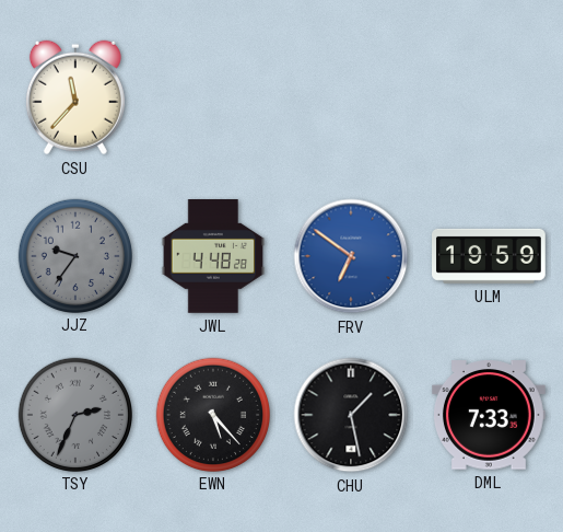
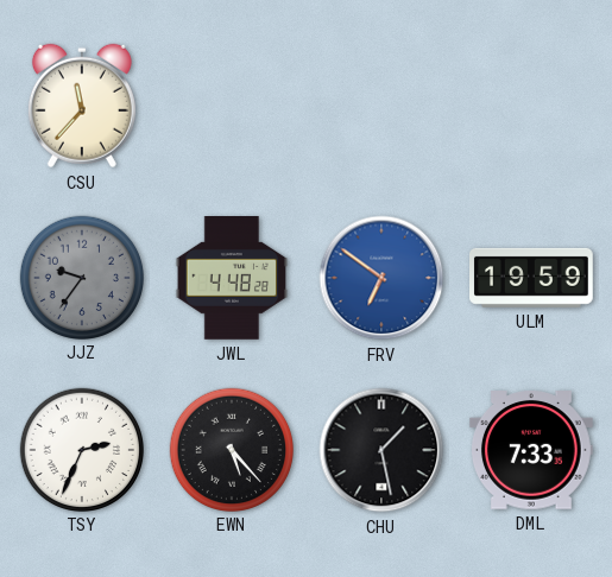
TSY dial: grey -> white (81, 449)
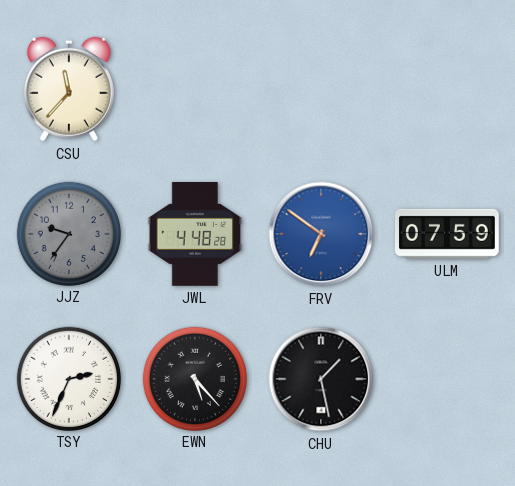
ULM: 19:59 -> 07:59 (448, 234)
DML: 7:33 -> none (531, 450)
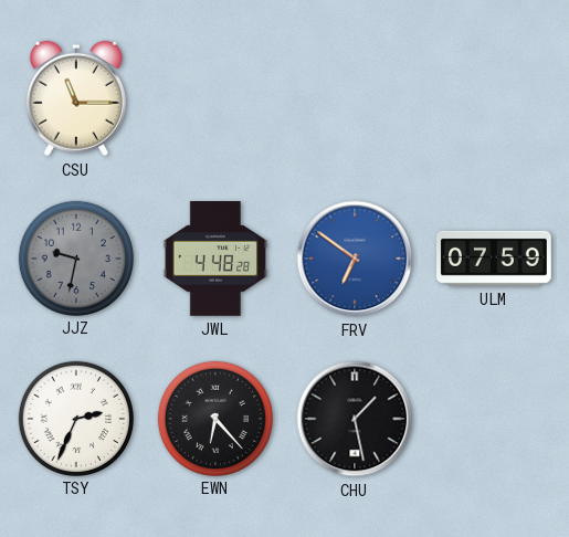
CSU: 11:37 -> 11:15 (76, 98)
JJZ: 9:36 -> 9:32 (75, 257)
EWN: 5:23 -> 6:23 (214, 418)
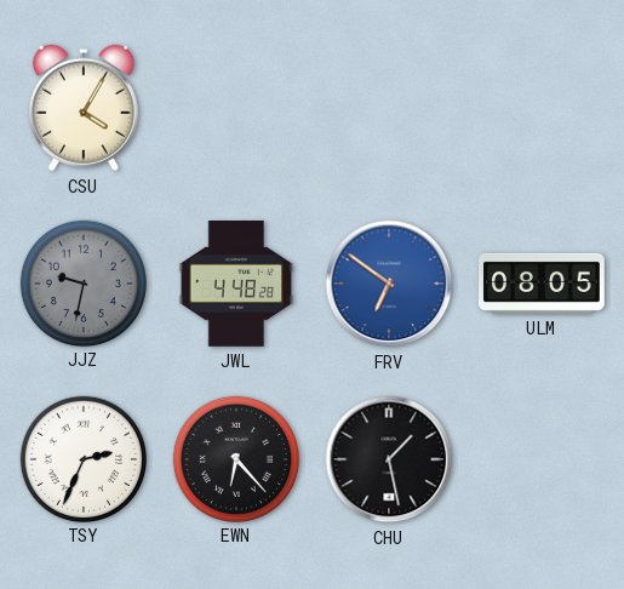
CSU: 11:15 -> 4:05 (84, 108)
ULM: 07:59 -> 08:05 (543, 284)
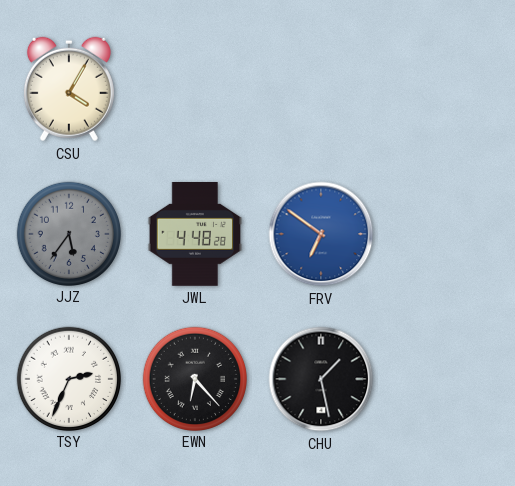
JJZ: 9:32 -> 5:36 (68, 233)
ULM: 08:05 -> none (543, 284)
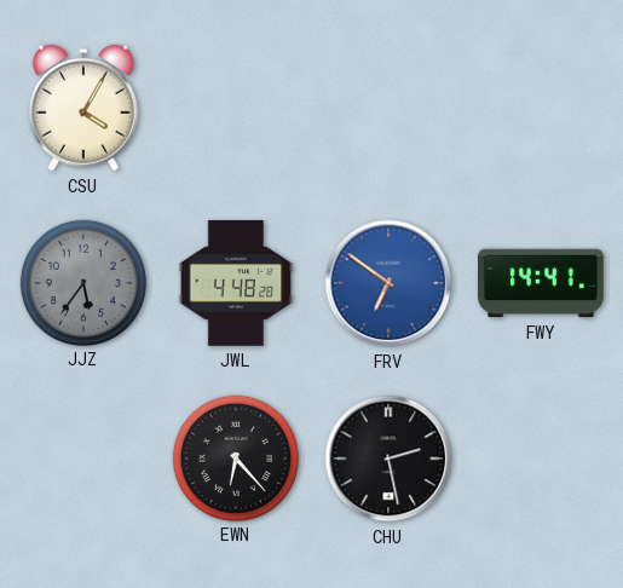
FWY: none -> 14:41 (542, 283)
TSY: 2:34 -> none (68, 378)
CHU: 1:28 -> 2:28 (388, 459)
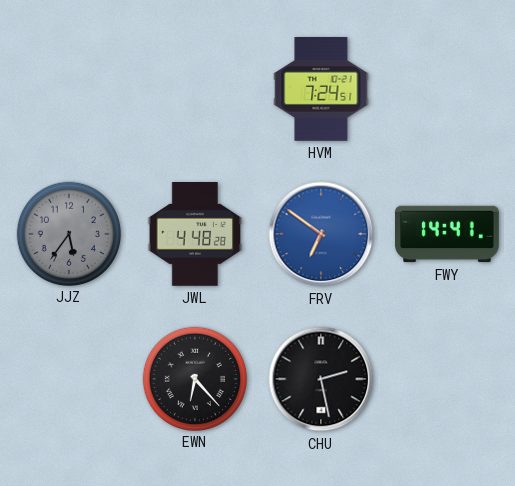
CSU: 4:05 -> none (83, 108)
HVM: none -> 7:24 (321, 90)
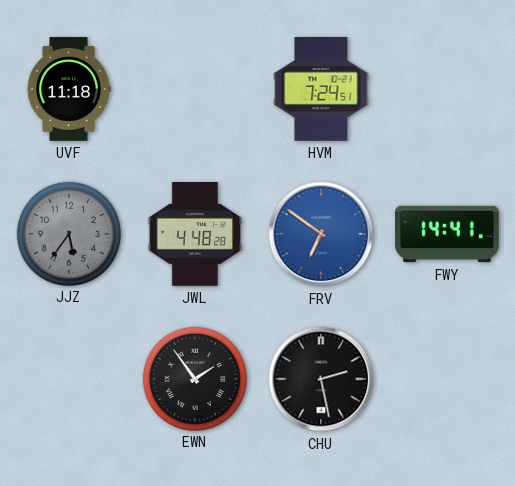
UVF: none -> 11:18 (69, 89)
EWN: 6:23 -> 1:54 (194, 378)
